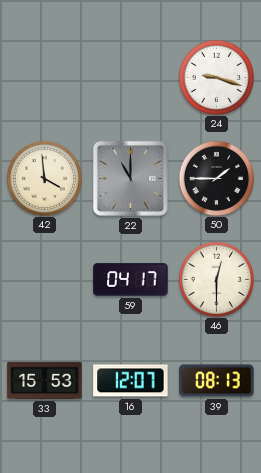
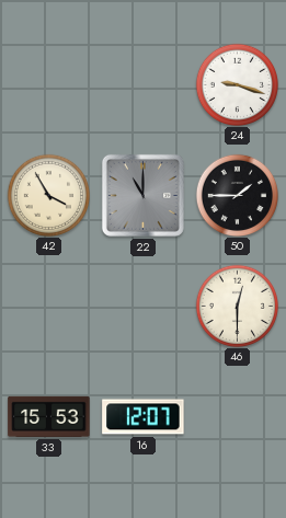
42: 3:59 -> 3:55 (48, 195)
59: 04:17 -> none (131, 280)
39: 08:13 -> none (217, 381)
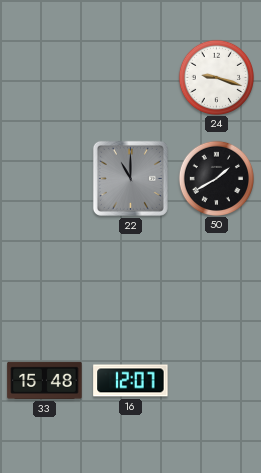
42: 3:55 -> none (48, 195)
50: 1:45 -> 1:40 (216, 178)
46: 12:30 -> none (237, 306)
33: 15:53 -> 15:48 (45, 380)
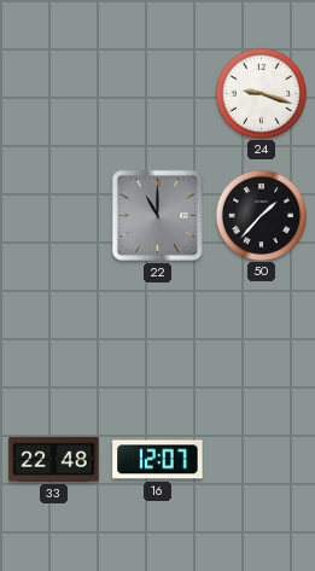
50: 1:40 -> 1:37 (261, 215)
33: 15:48 -> 22:48 (54, 459)
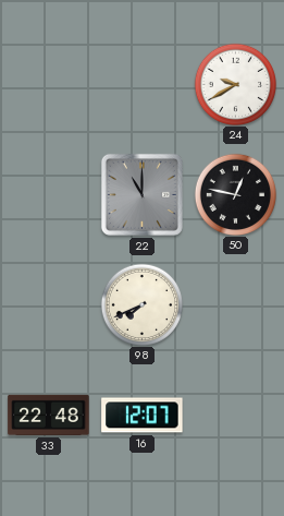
24: 9:18 -> 9:40 (235, 84)
50: 1:37 -> 12:47 (235, 194)
98: none -> 7:41 (141, 304)
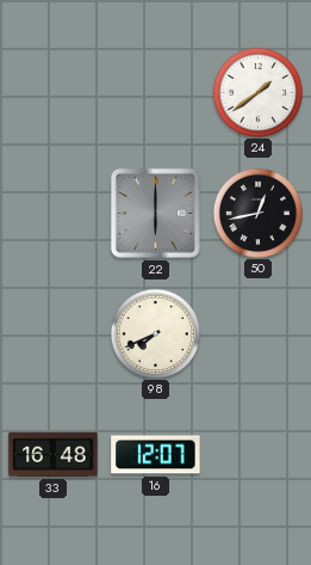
24: 9:40 -> 1:39 (257, 92)
22: 11:00 -> 6:00 (155, 213)
50: 12:47 -> 12:43 (257, 213)
33: 22:48 -> 16:48 (54, 454)
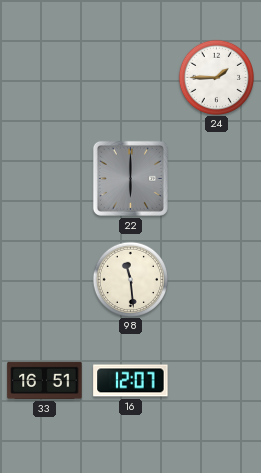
24: 1:39 -> 1:45 (216, 77)
50: 12:43 -> none (257, 213)
98: 7:41 -> 11:29 (130, 279)
33: 16:48 -> 16:51 (45, 380)
